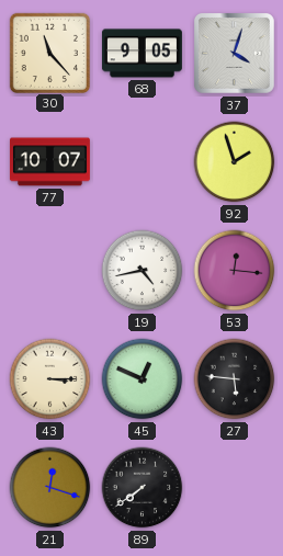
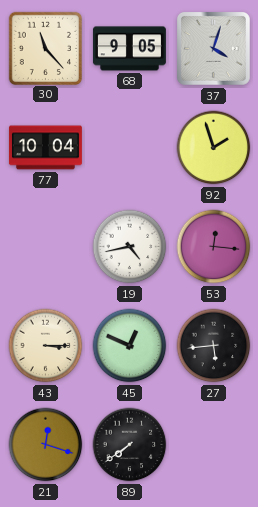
77: 10:07 -> 10:04 (45, 148)
27: 5:46 -> 5:44 (214, 346)
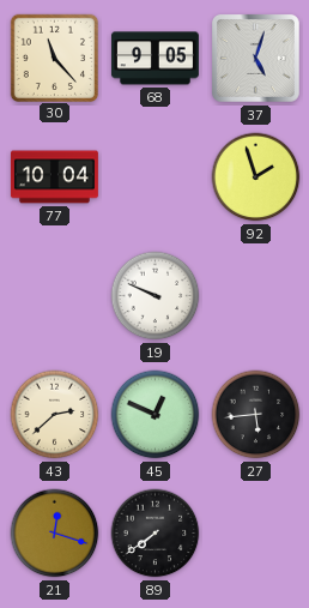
37: 4:03 -> 5:03 (256, 59)
19: 4:43 -> 9:49 (156, 296)
53: 12:16 -> none (214, 247)
43: 3:15 -> 2:38 (55, 415)
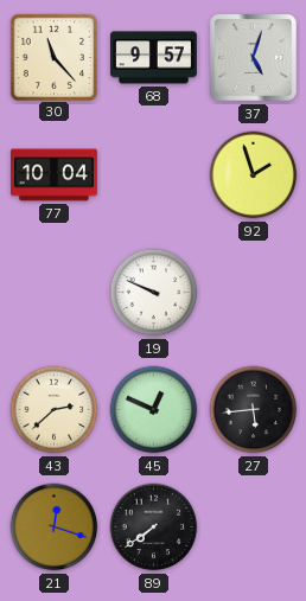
68: 9:05 -> 9:57 (153, 58)
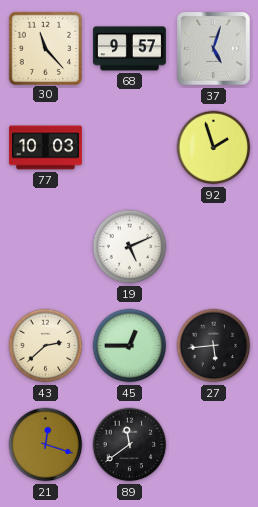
77: 10:04 -> 10:03 (45, 148)
19: 9:49 -> 5:11 (130, 247)
45: 12:49 -> 12:45 (130, 346)
89: 7:39 -> 11:39 (130, 445)
